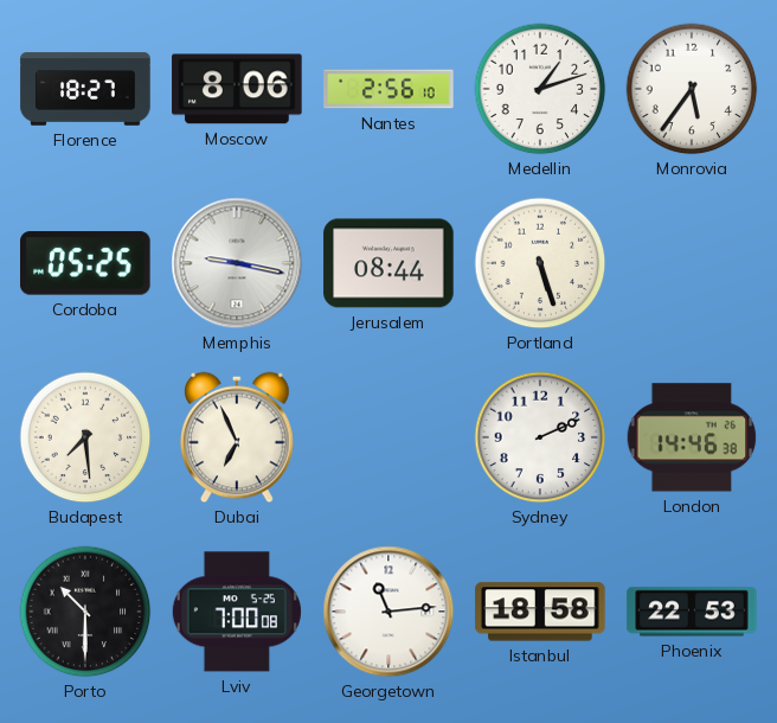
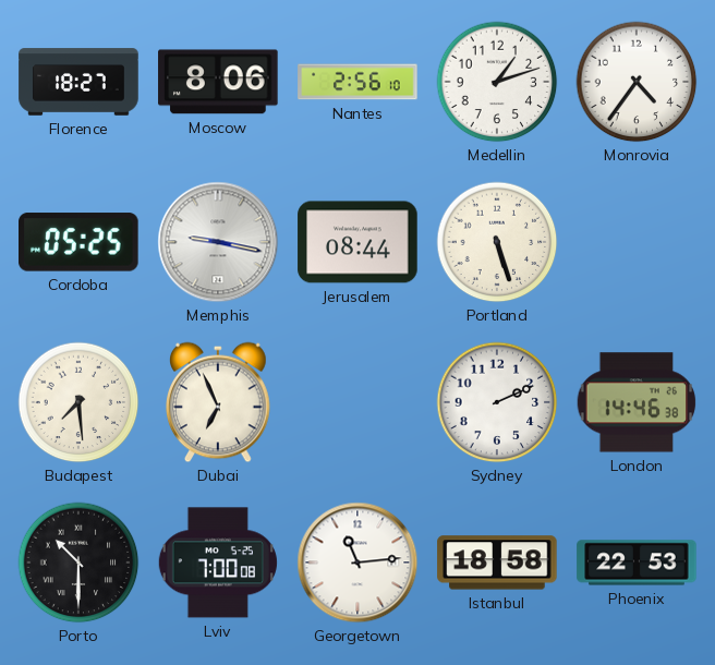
Monrovia: 5:36 -> 4:36 (637, 82)
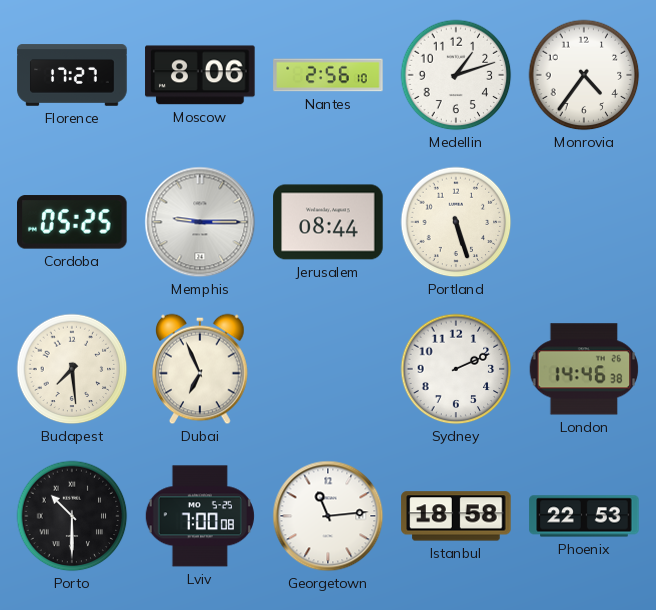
Florence: 18:27 -> 17:27 (72, 75)
Memphis: 9:17 -> 9:15 (200, 222)
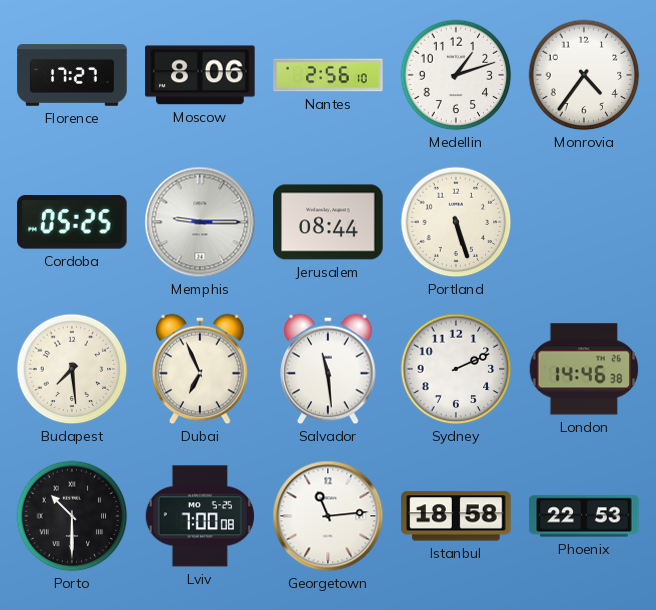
Salvador: none -> 11:29 (329, 369)
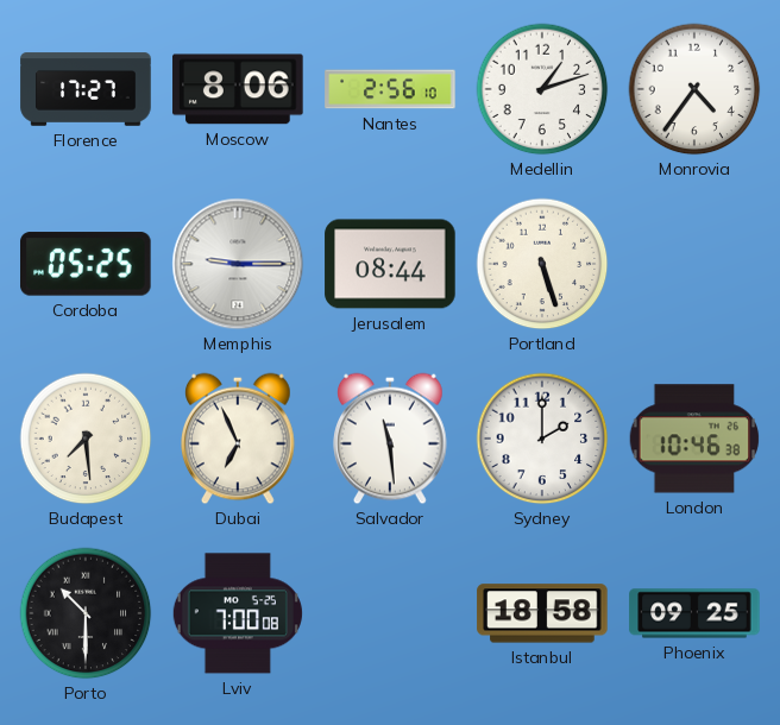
Sydney: 2:11 -> 2:00 (542, 439)
London: 14:46 -> 10:46 (694, 439)
Georgetown: 11:14 -> none (328, 516)
Phoenix: 22:53 -> 09:25 (694, 613)
